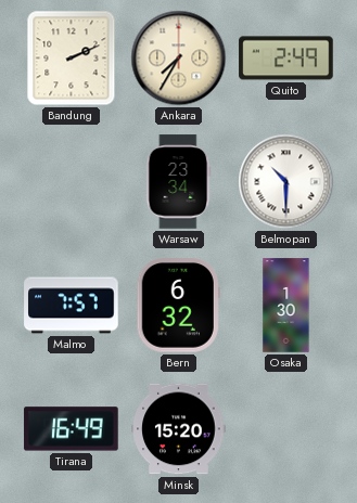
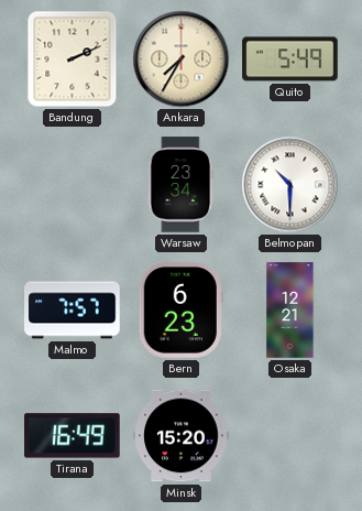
Quito: 2:49 -> 5:49 (290, 59)
Bern: 6:32 -> 6:23 (180, 311)
Osaka: 1:30 -> 12:21 (290, 311)
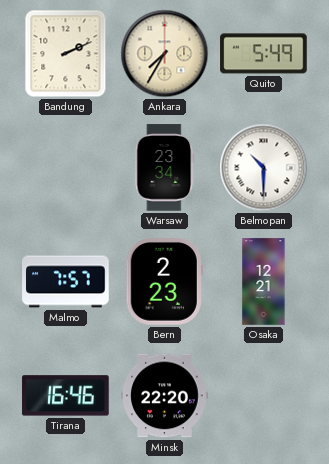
Bern: 6:23 -> 2:23 (164, 282)
Tirana: 16:49 -> 16:46 (66, 396)
Minsk: 15:20 -> 22:20 (165, 396)
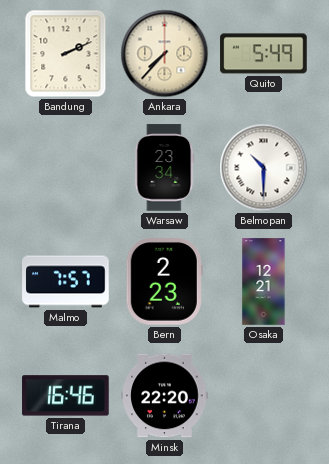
Ankara: 7:35 -> 7:37 (165, 54)
